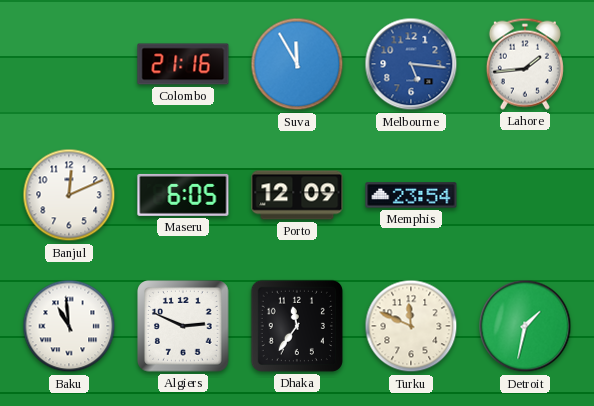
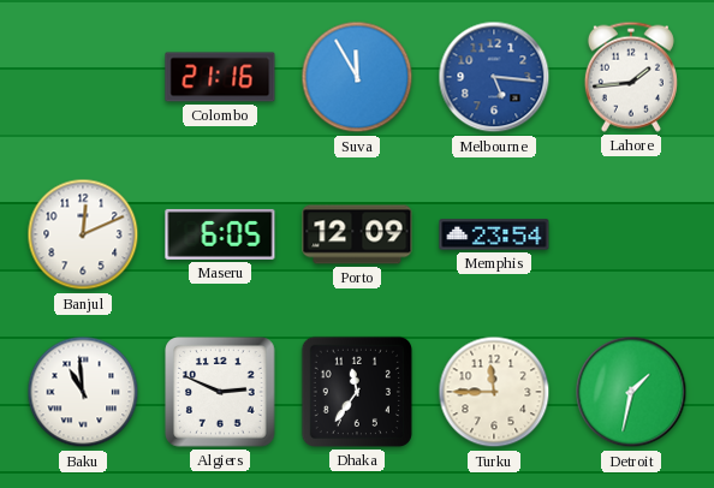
Turku: 11:49 -> 11:45 (494, 392)
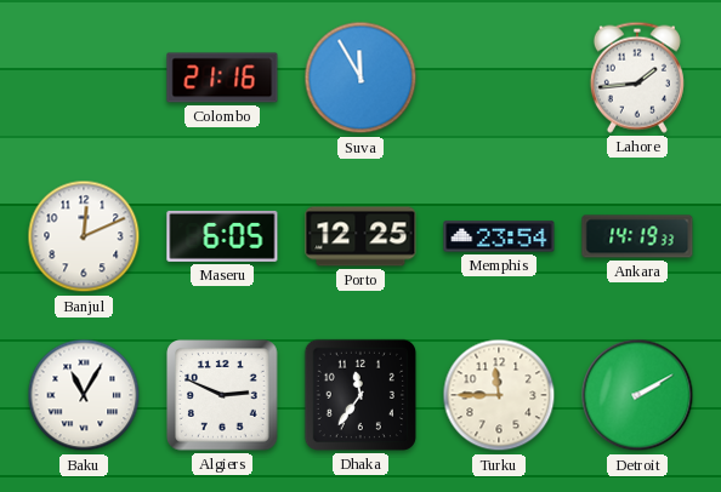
Melbourne: 5:16 -> none (494, 77)
Porto: 12:09 -> 12:25 (360, 236)
Ankara: none -> 14:19 (637, 236)
Baku: 10:59 -> 11:05 (84, 395)
Detroit: 1:32 -> 2:10 (637, 395)
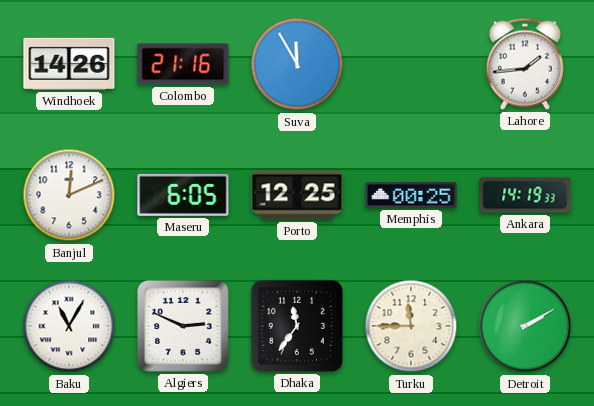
Windhoek: none -> 14:26 (69, 64)
Memphis: 23:54 -> 00:25 (411, 195)
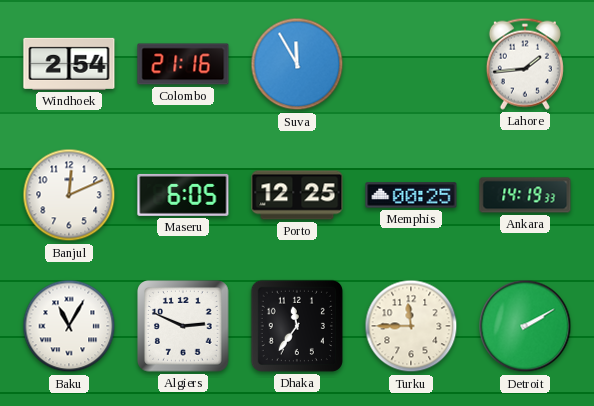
Windhoek: 14:26 -> 2:54 (69, 64)
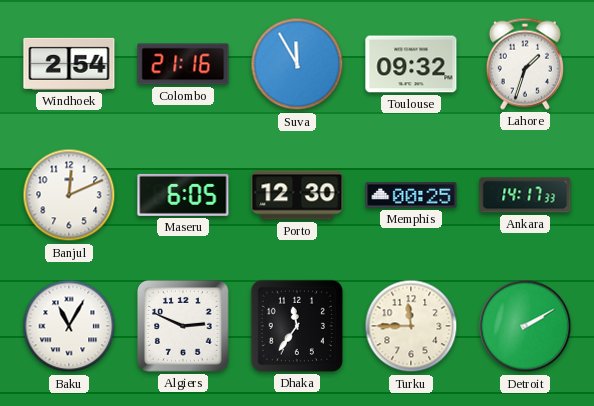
Toulouse: none -> 09:32 (411, 64)
Lahore: 1:44 -> 1:33 (525, 64)
Porto: 12:25 -> 12:30 (297, 195)
Ankara: 14:19 -> 14:17 (525, 195)
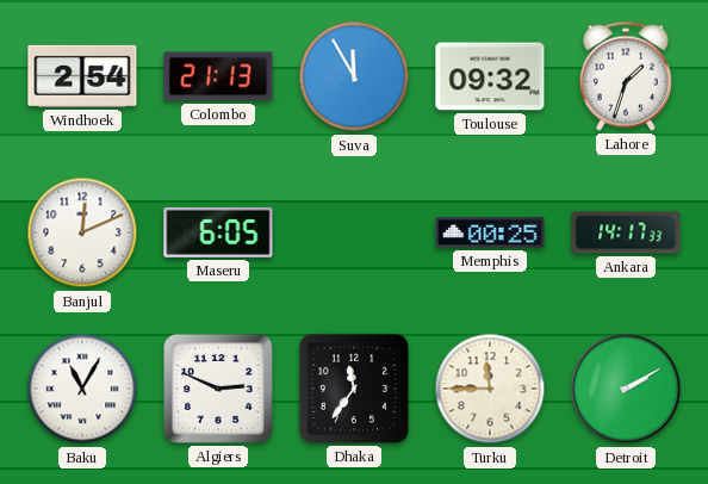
Colombo: 21:16 -> 21:13 (218, 76)
Porto: 12:30 -> none (297, 195)
